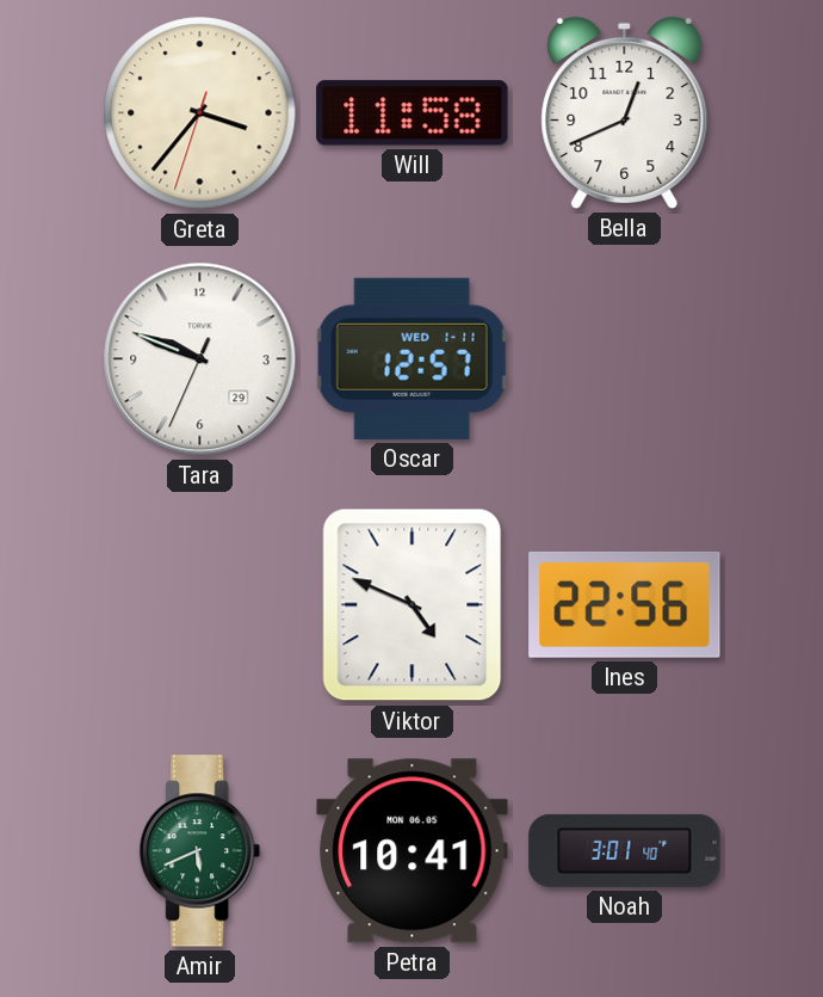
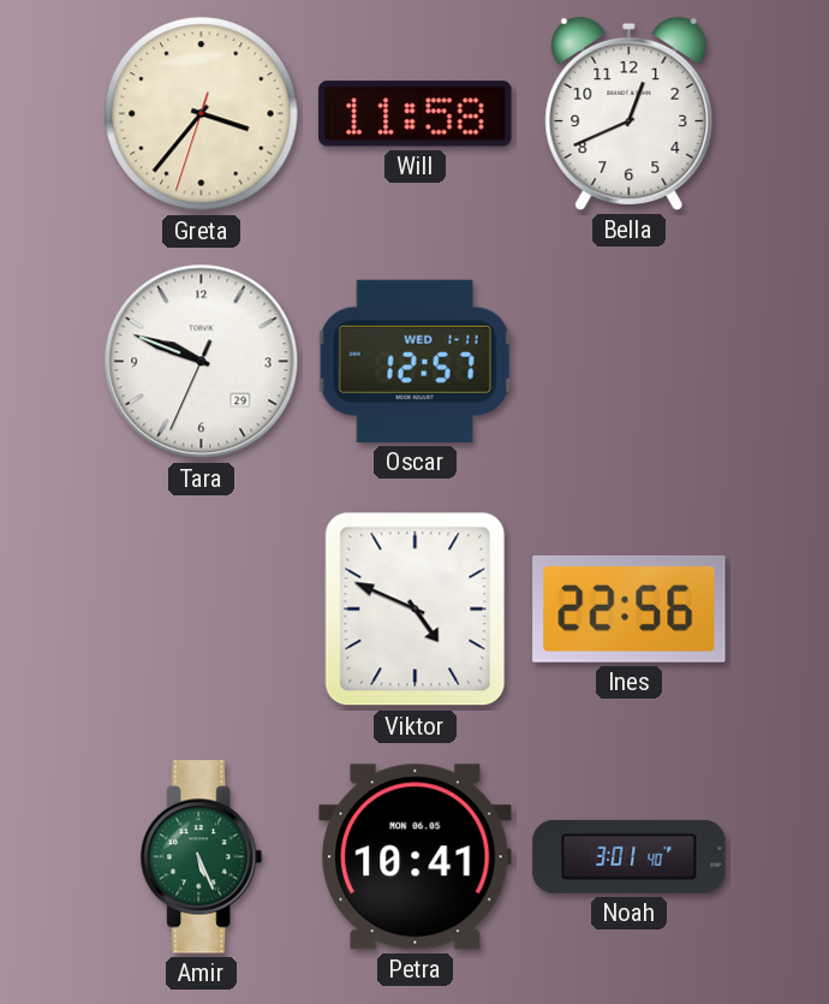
Amir: 5:41 -> 5:26 (202, 857)
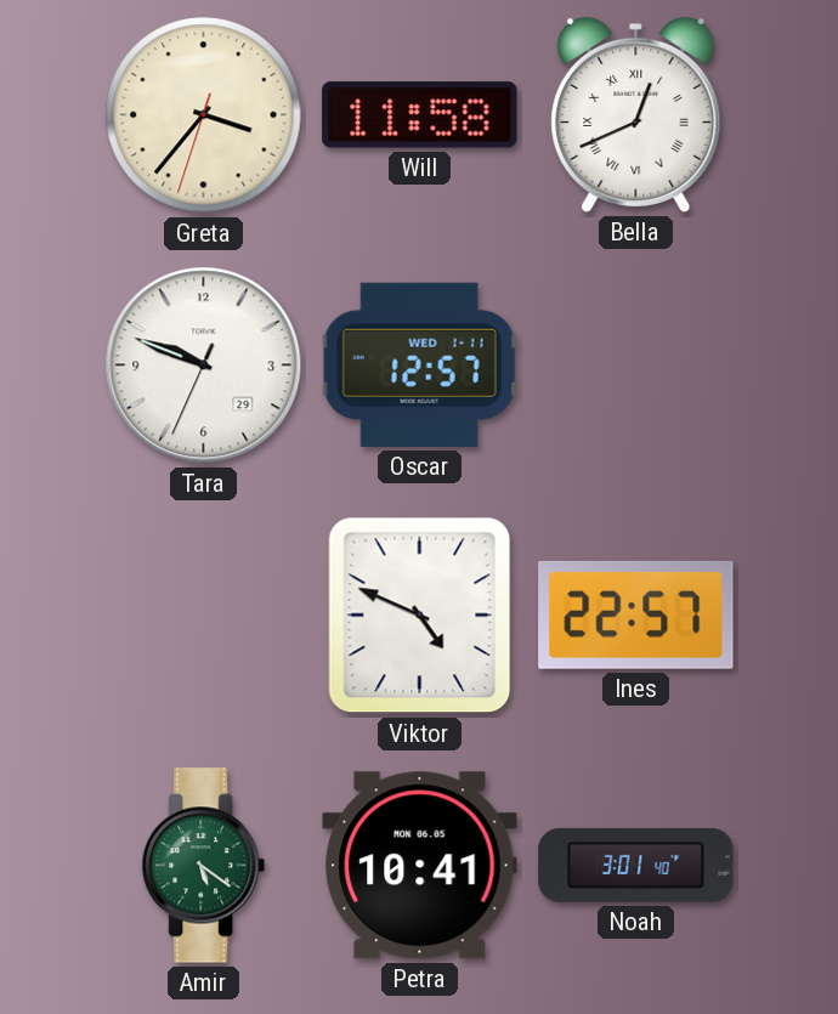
Bella numerals: Arabic -> Roman (636, 114)
Ines: 22:56 -> 22:57 (636, 614)
Amir: 5:26 -> 5:21 (204, 866)
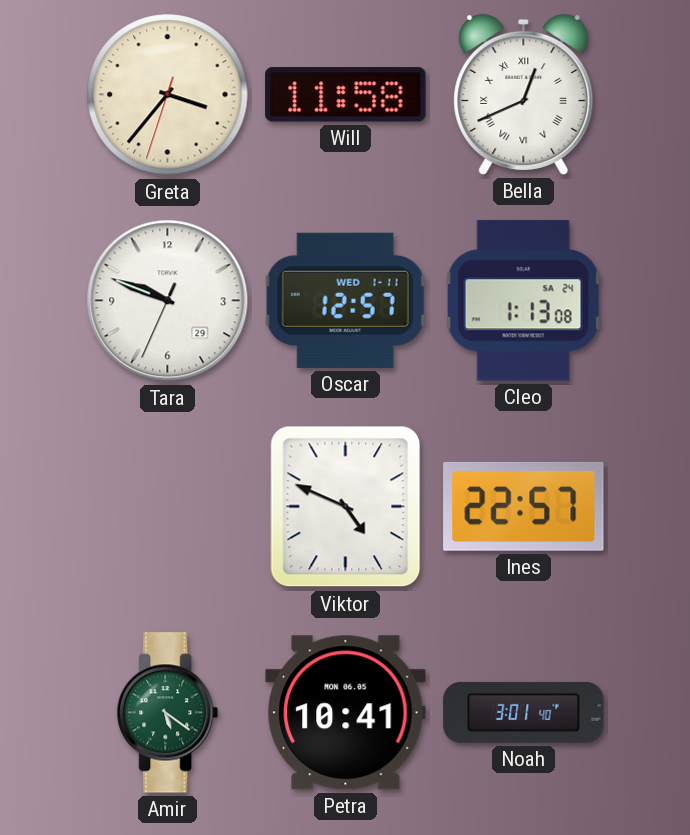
Cleo: none -> 1:13 (523, 301)
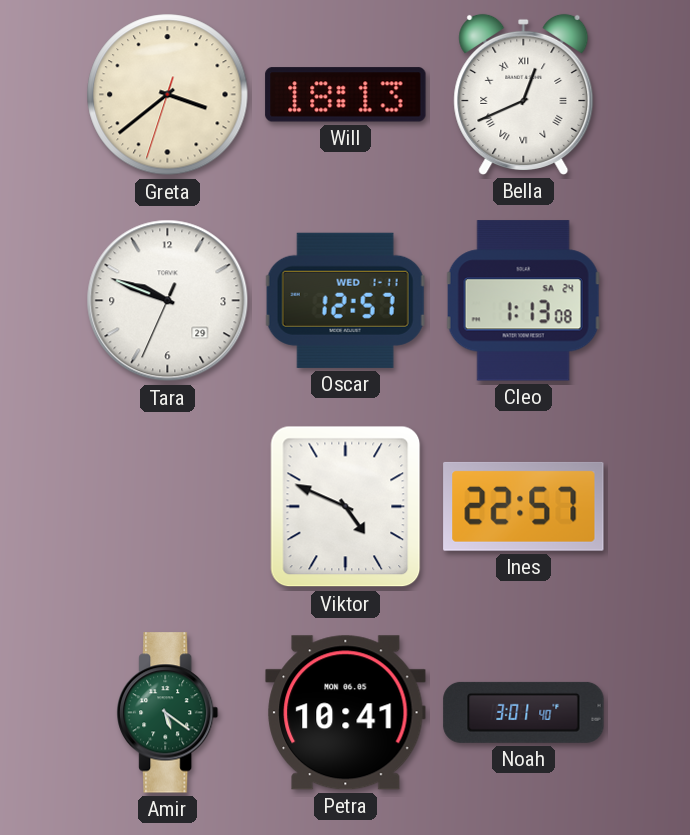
Greta: 3:36 -> 3:38 (168, 95)
Will: 11:58 -> 18:13 (346, 95)
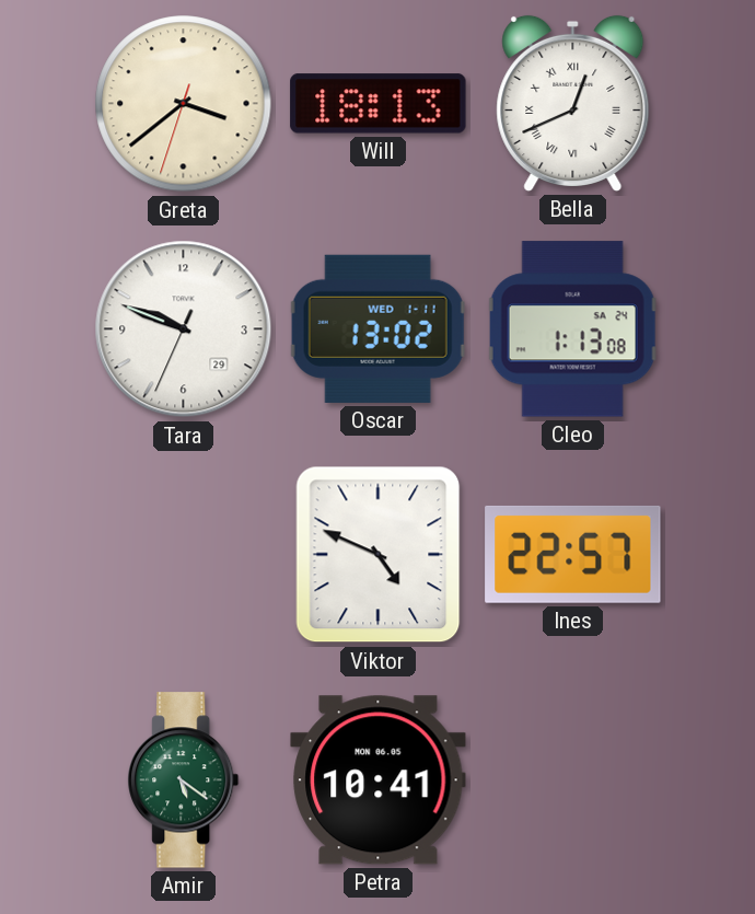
Oscar: 12:57 -> 13:02 (377, 328)
Noah: 3:01 -> none (524, 712)
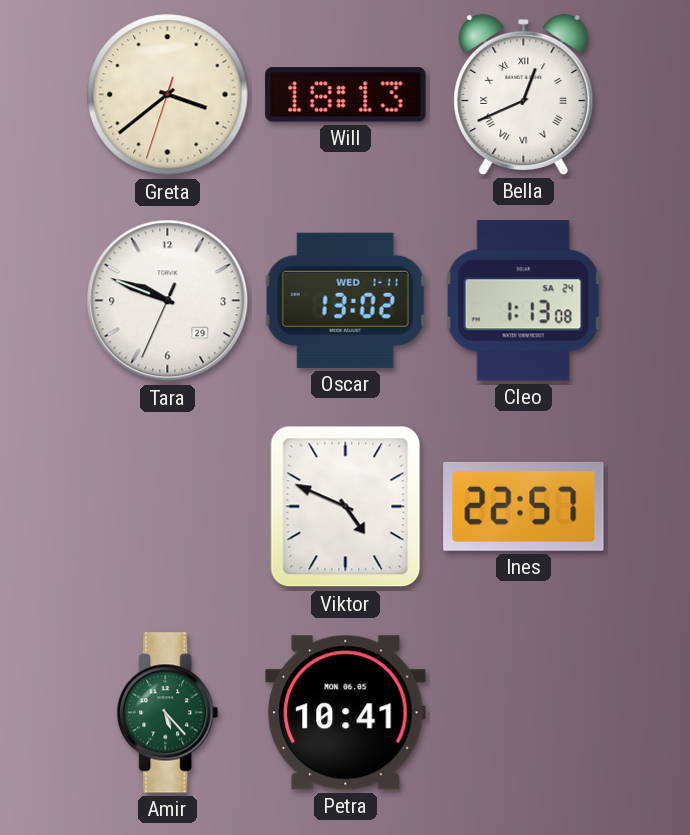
Amir: 5:21 -> 5:23 (168, 713)
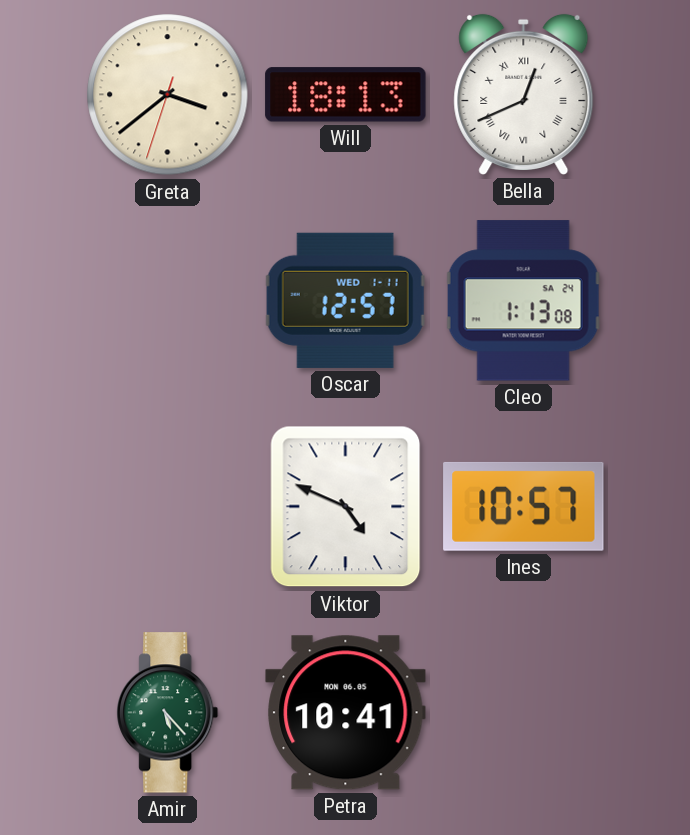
Tara: 9:48 -> none (168, 301)
Oscar: 13:02 -> 12:57 (345, 300)
Ines: 22:57 -> 10:57 (524, 506)
